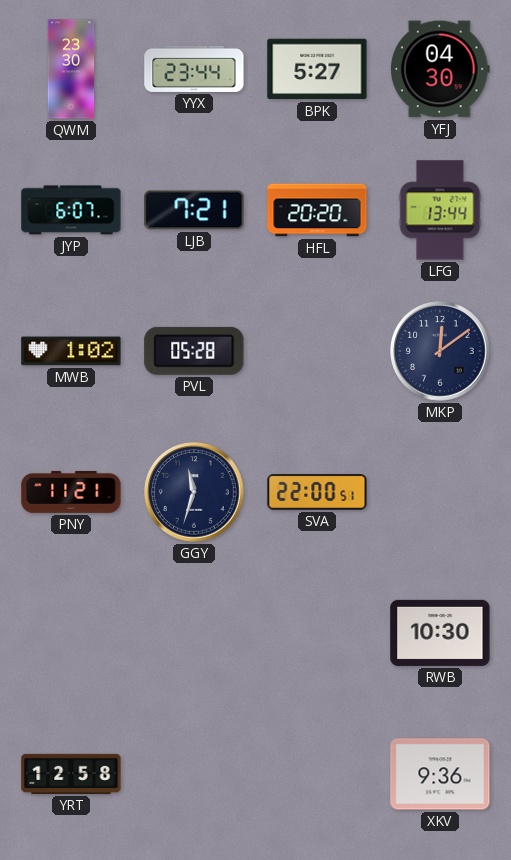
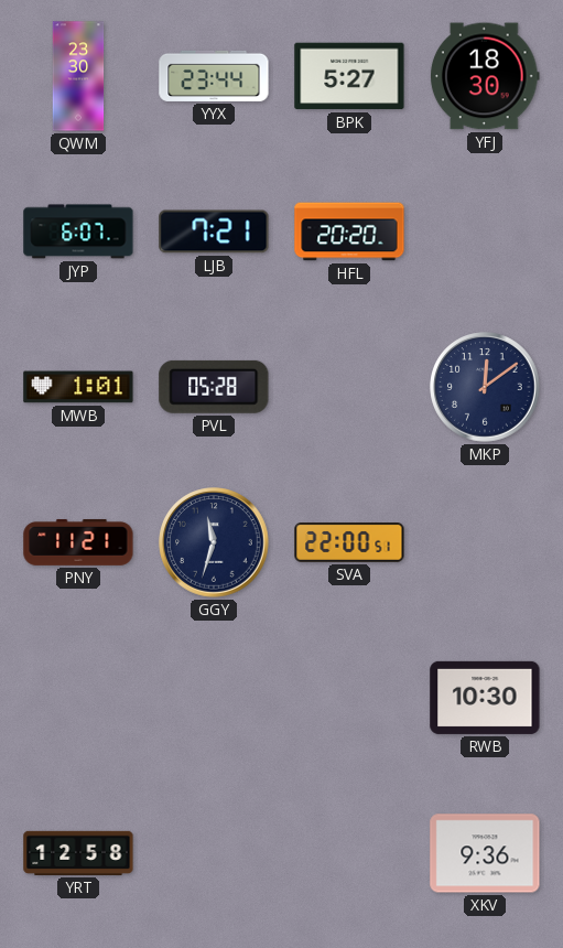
YFJ: 04:30 -> 18:30 (485, 76)
LFG: 13:44 -> none (440, 210)
MWB: 1:02 -> 1:01 (78, 387)
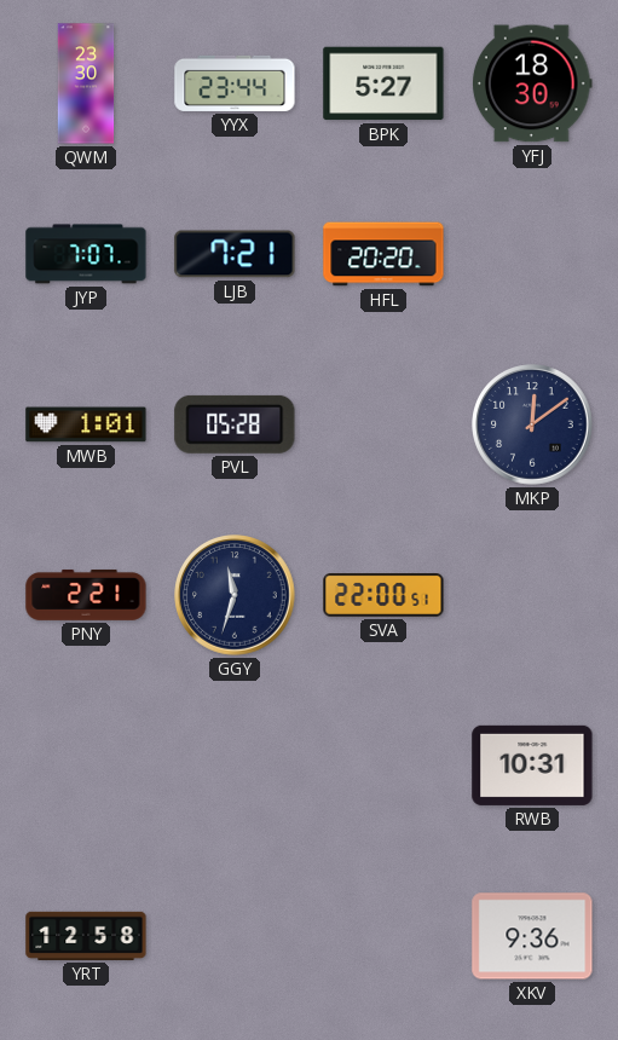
JYP: 6:07 -> 7:07 (86, 254)
PNY: 11:21 -> 2:21 (86, 595)
RWB: 10:30 -> 10:31 (532, 765)
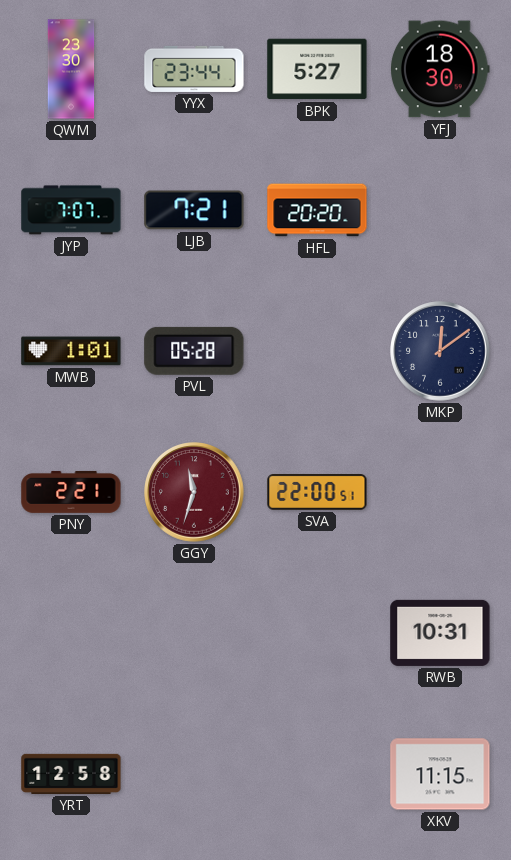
GGY dial: navy -> burgundy (194, 492)
XKV: 9:36 -> 11:15 (440, 774)
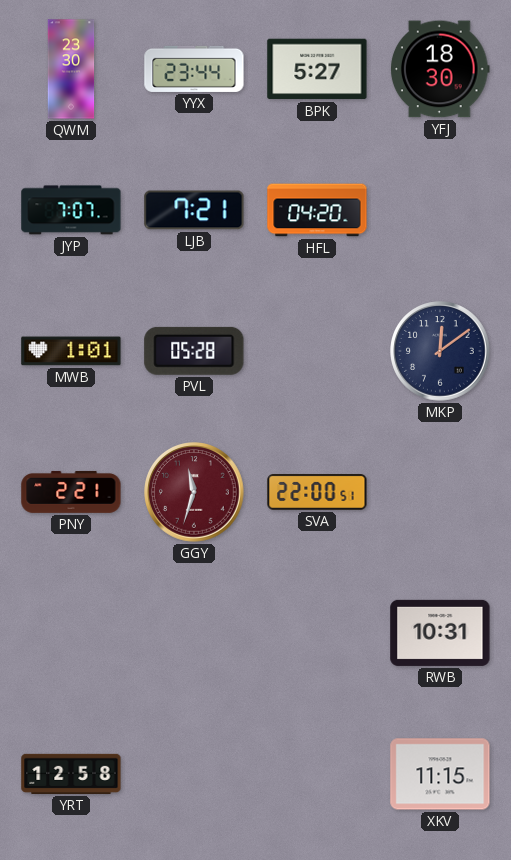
HFL: 20:20 -> 04:20 (317, 210)
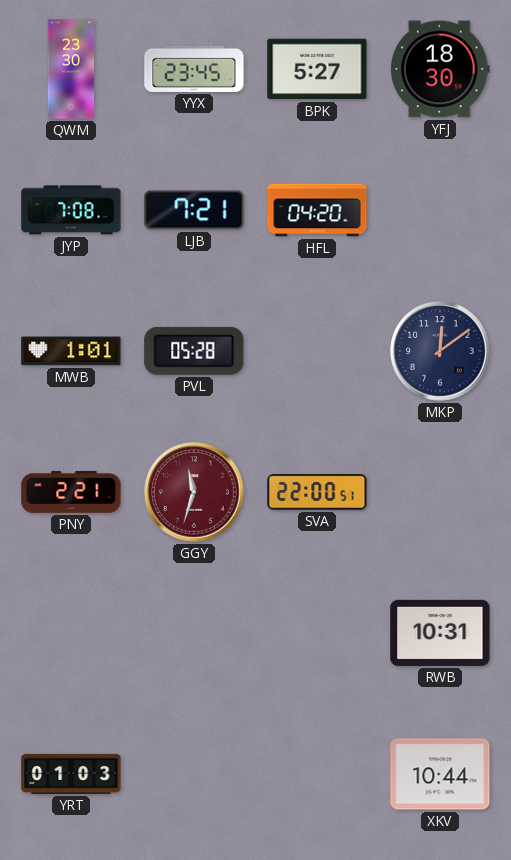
YYX: 23:44 -> 23:45 (194, 69)
JYP: 7:07 -> 7:08 (71, 210)
YRT: 12:58 -> 01:03 (71, 774)
XKV: 11:15 -> 10:44 (440, 774)
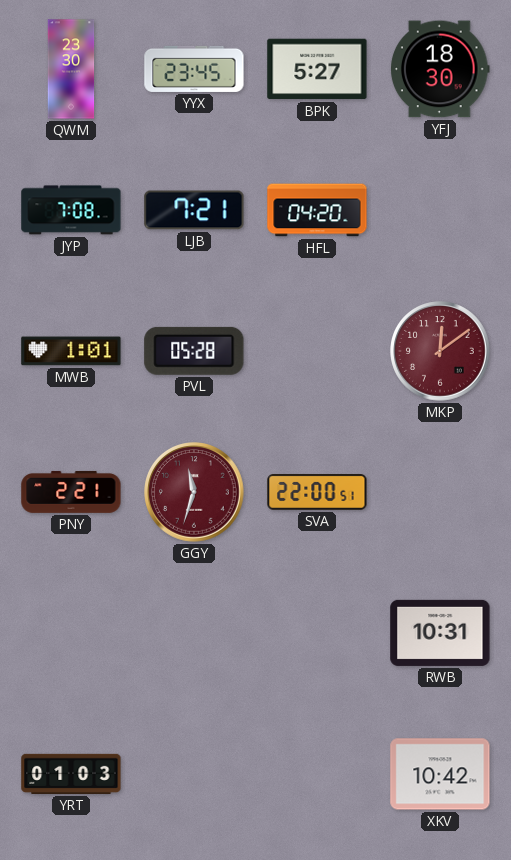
MKP dial: navy -> burgundy (440, 351)
XKV: 10:44 -> 10:42 (440, 774)
